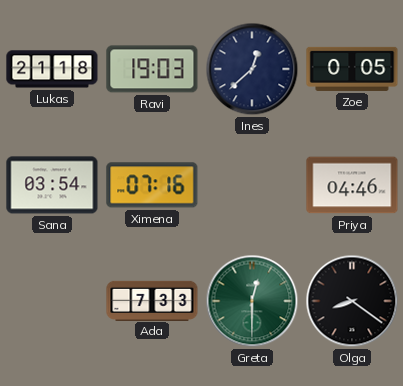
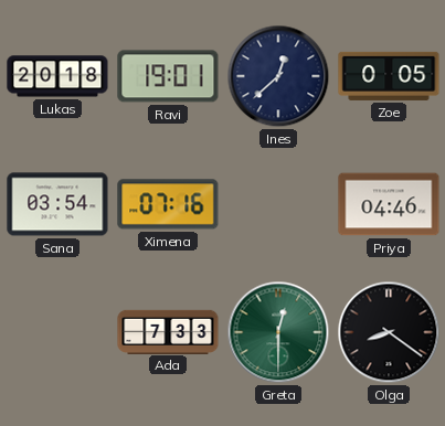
Lukas: 21:18 -> 20:18 (57, 76)
Ravi: 19:03 -> 19:01 (168, 76)
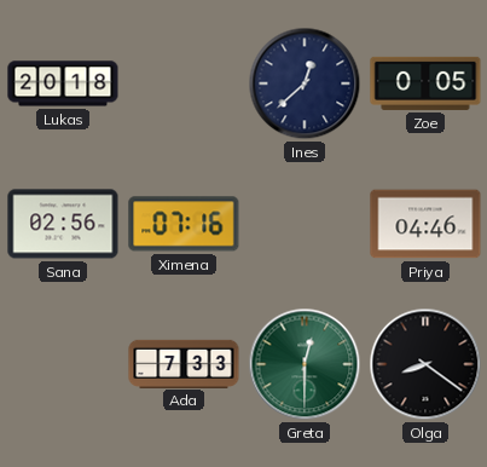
Ravi: 19:01 -> none (168, 76)
Sana: 03:54 -> 02:56 (63, 224)
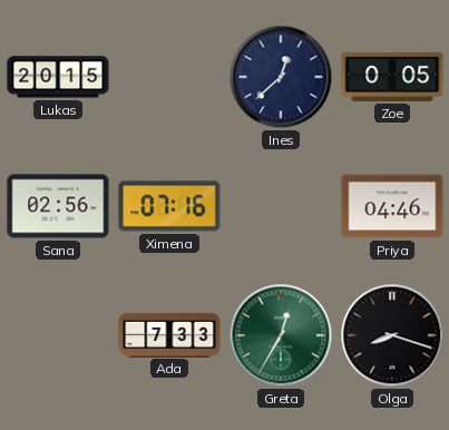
Lukas: 20:18 -> 20:15 (58, 77)
Greta: 12:30 -> 12:35 (281, 335)
Olga: 8:21 -> 8:18 (392, 335)
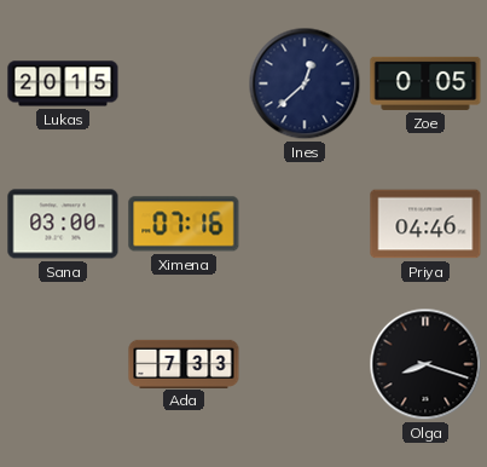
Sana: 02:56 -> 03:00 (63, 224)
Greta: 12:35 -> none (281, 335)
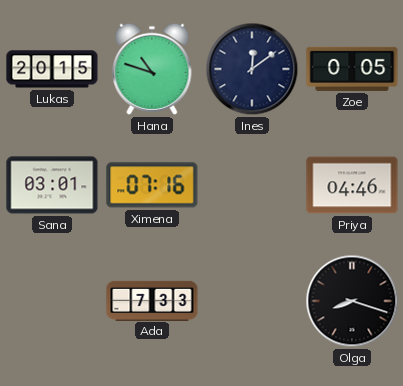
Hana: none -> 10:48 (152, 69)
Ines: 12:38 -> 12:09 (252, 69)
Sana: 03:00 -> 03:01 (52, 185)
